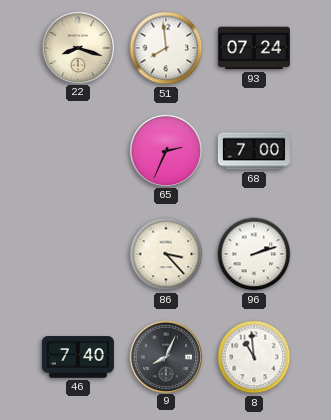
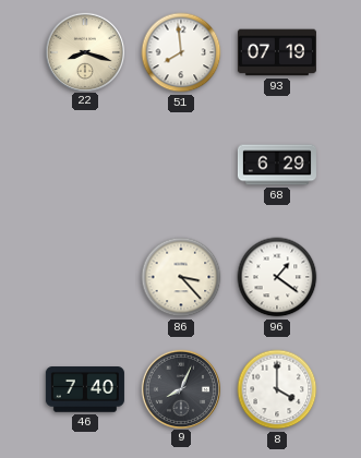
93: 07:24 -> 07:19 (277, 52)
65: 2:34 -> none (165, 150)
68: 7:00 -> 6:29 (277, 165)
96: 2:12 -> 1:21 (277, 277)
8: 10:59 -> 4:00 (277, 389)
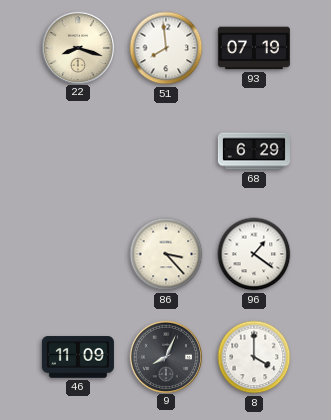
46: 7:40 -> 11:09 (78, 357)
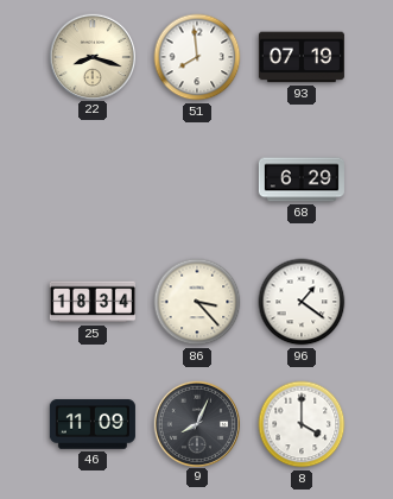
25: none -> 18:34 (93, 302)
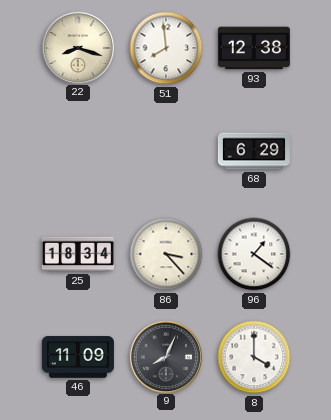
93: 07:19 -> 12:38 (254, 48)
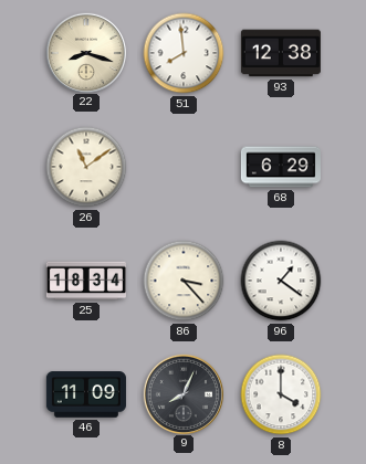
26: none -> 11:09 (86, 167)
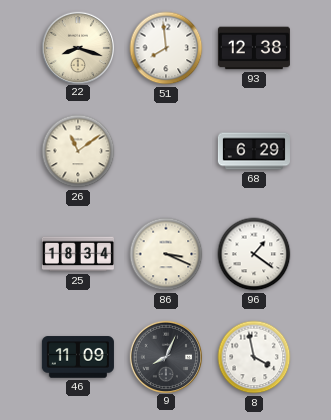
86: 3:23 -> 3:19 (166, 254)
8: 4:00 -> 3:58 (254, 357)
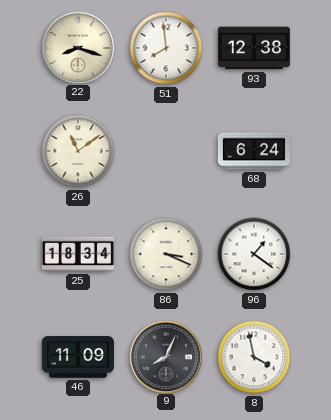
68: 6:29 -> 6:24 (254, 151)
